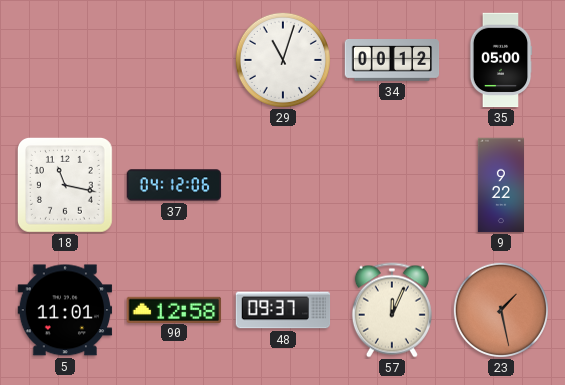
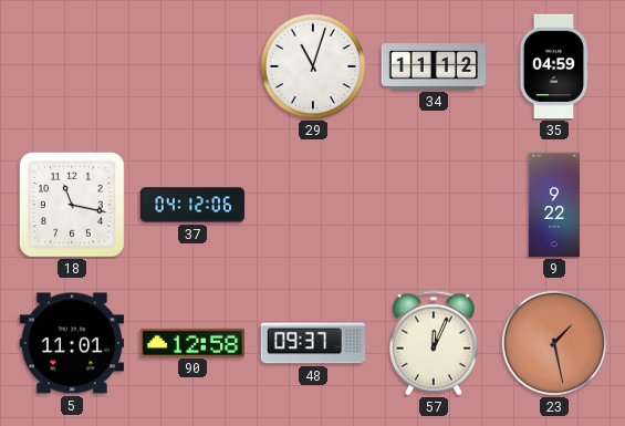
34: 00:12 -> 11:12 (434, 67)
35: 05:00 -> 04:59 (554, 66)
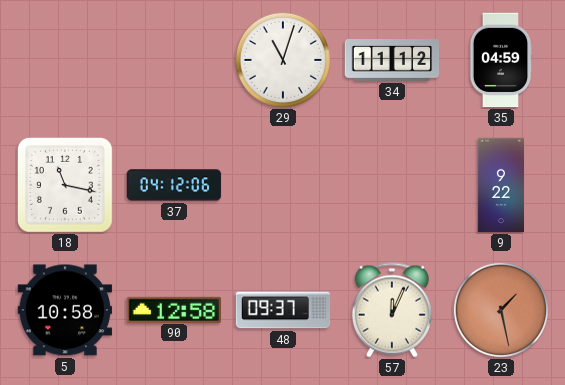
5: 11:01 -> 10:58 (65, 310)
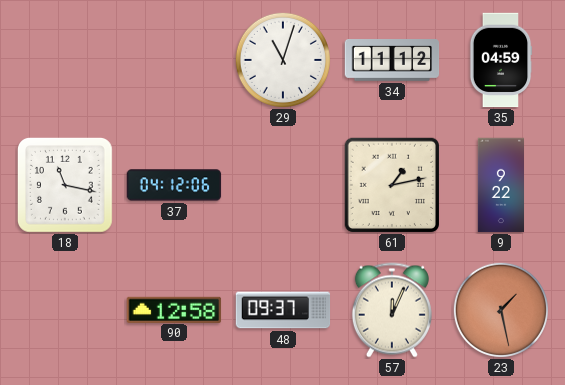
61: none -> 1:13 (391, 184)
5: 10:58 -> none (65, 310)
